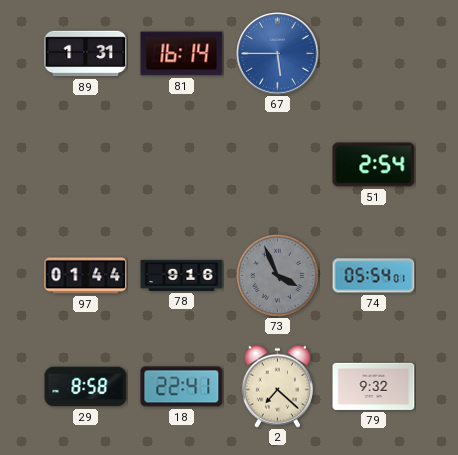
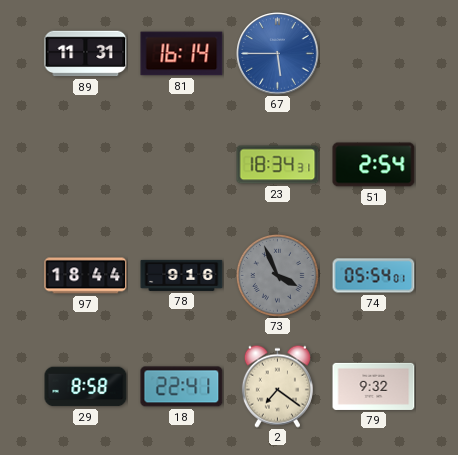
89: 1:31 -> 11:31 (86, 54)
23: none -> 18:34 (278, 165)
97: 01:44 -> 18:44 (86, 276)
2: 7:22 -> 7:21 (277, 386)
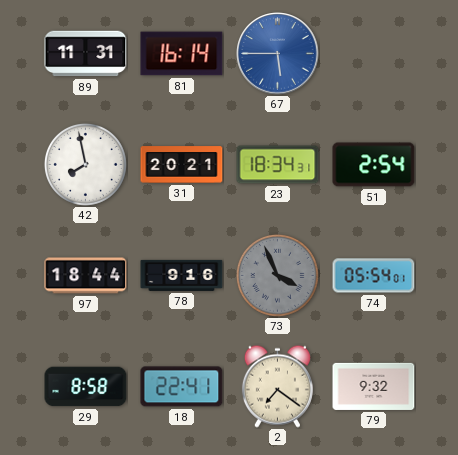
42: none -> 7:58 (85, 164)
31: none -> 20:21 (182, 165)
